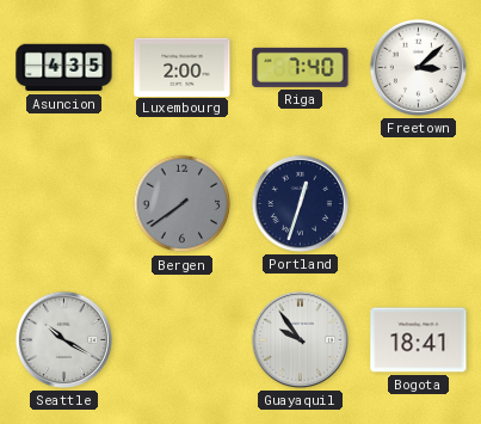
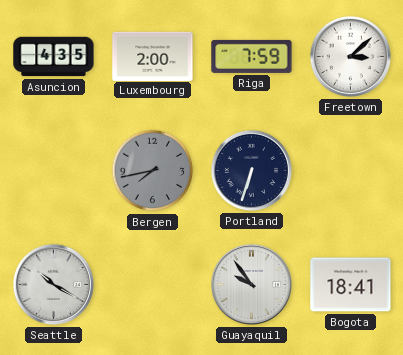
Riga: 7:40 -> 7:59 (252, 56)
Bergen: 7:39 -> 7:43 (153, 171)
Portland: 12:33 -> 6:33 (251, 170)
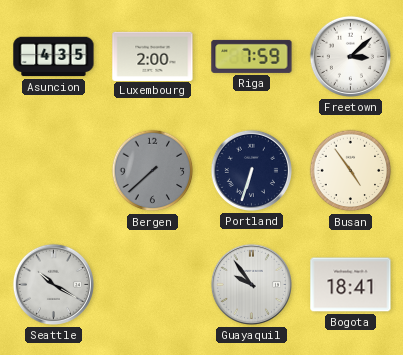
Bergen: 7:43 -> 7:38 (153, 171)
Busan: none -> 4:54 (351, 171)
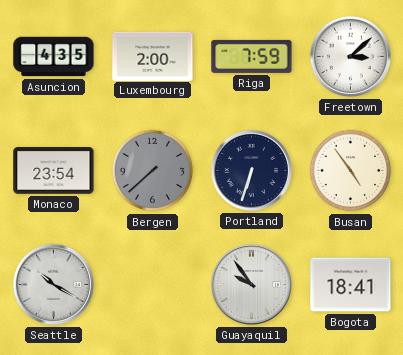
Monaco: none -> 23:54 (54, 171)
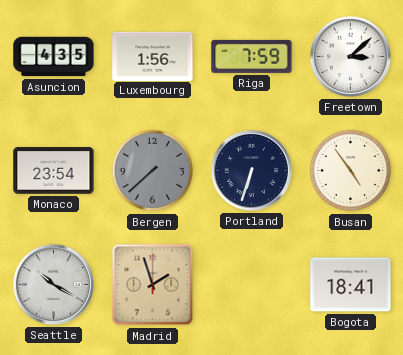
Luxembourg: 2:00 -> 1:56 (153, 56)
Madrid: none -> 1:57 (153, 285)
Guayaquil: 9:54 -> none (251, 284)
